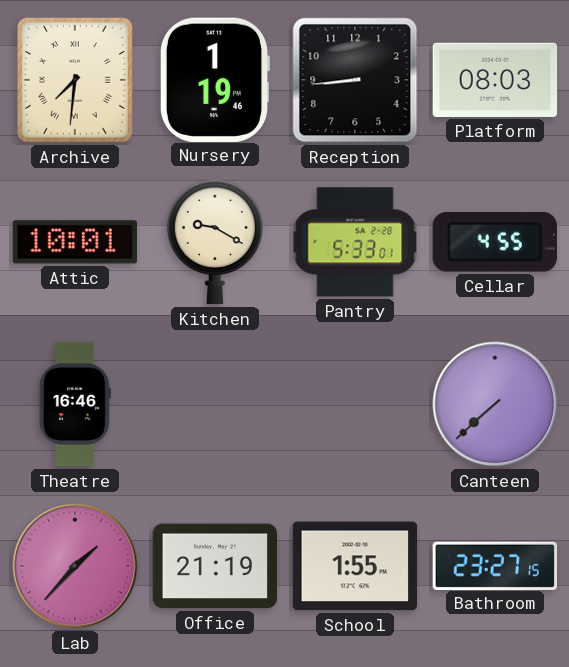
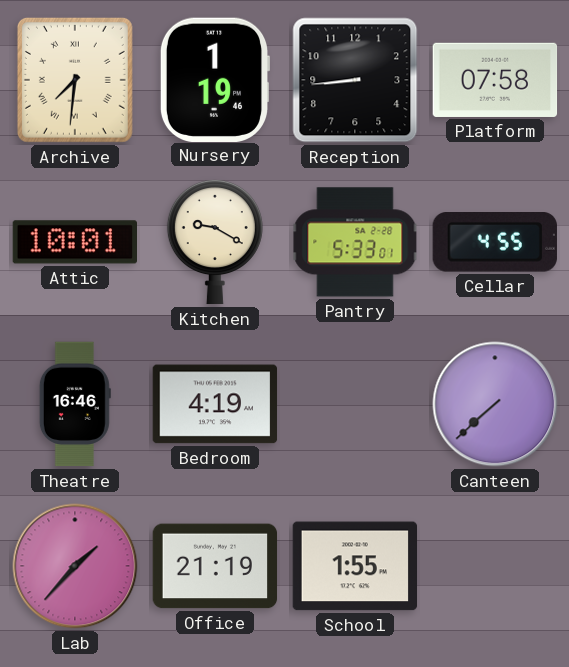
Platform: 08:03 -> 07:58 (495, 80)
Bedroom: none -> 4:19 (215, 404)
Bathroom: 23:27 -> none (494, 565)
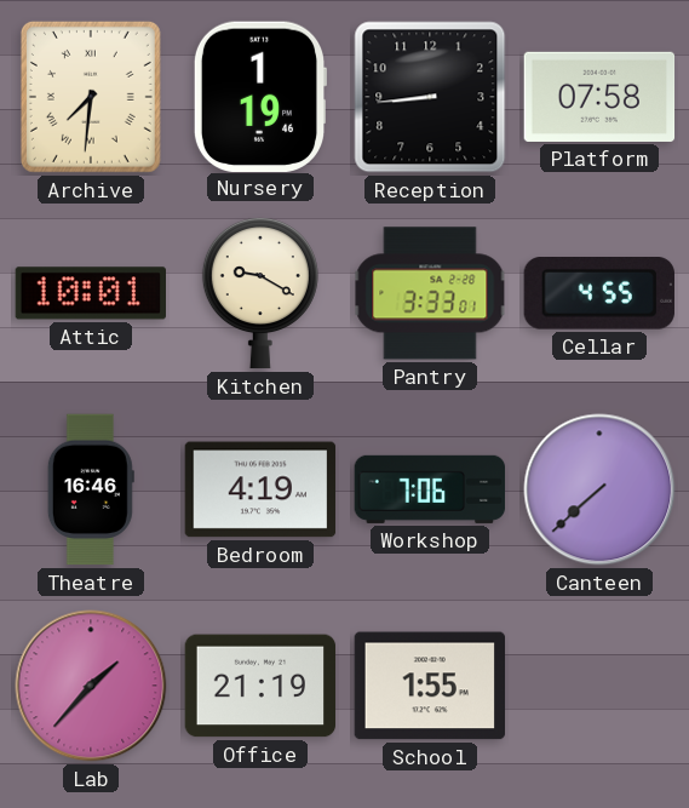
Pantry: 5:33 -> 3:33 (430, 293)
Workshop: none -> 7:06 (430, 489)
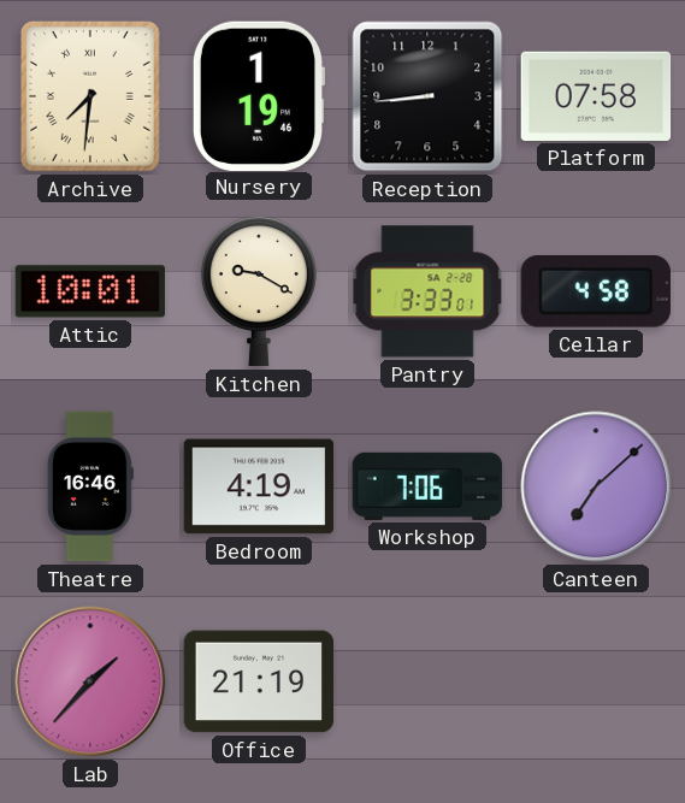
Cellar: 4:55 -> 4:58 (596, 293)
Canteen: 7:38 -> 7:08 (596, 486)
School: 1:55 -> none (430, 686)
